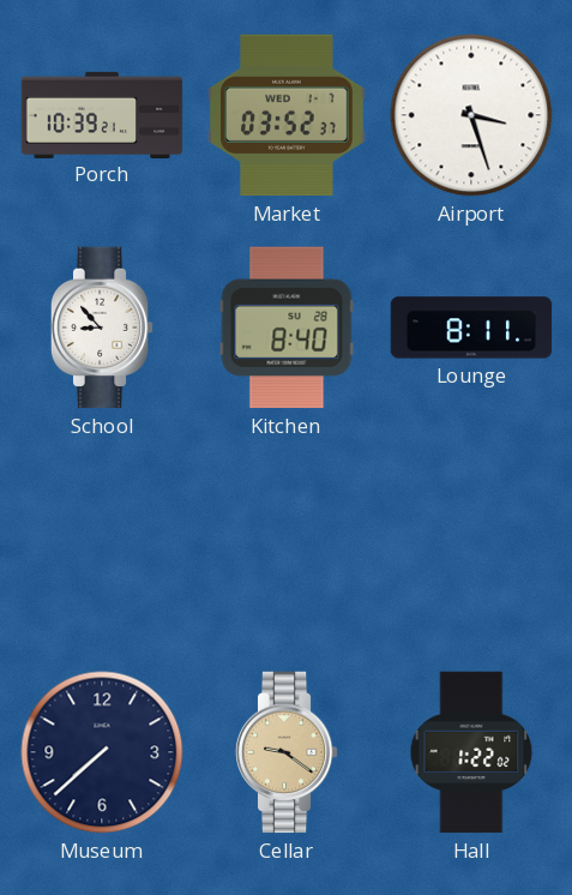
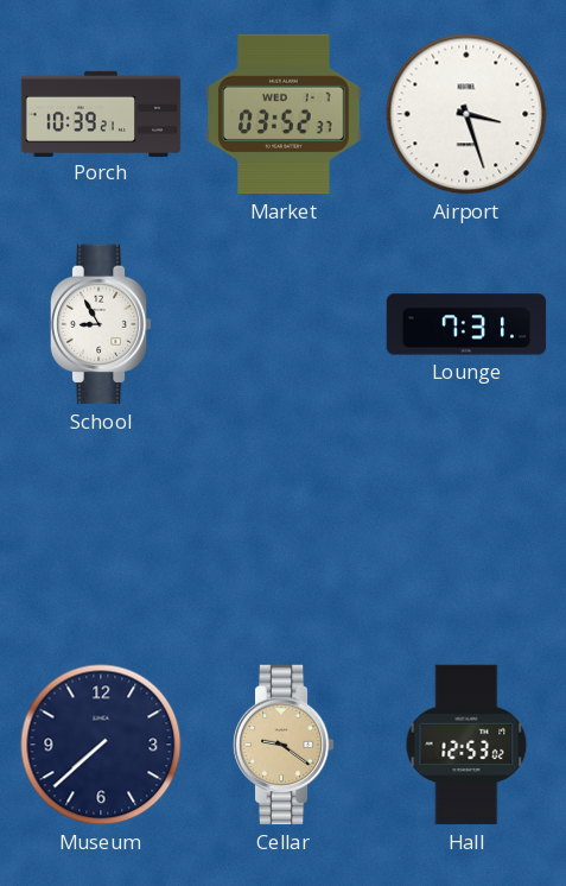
School: 8:53 -> 8:55 (101, 324)
Kitchen: 8:40 -> none (287, 328)
Lounge: 8:11 -> 7:31 (466, 324)
Hall: 1:22 -> 12:53 (466, 745)
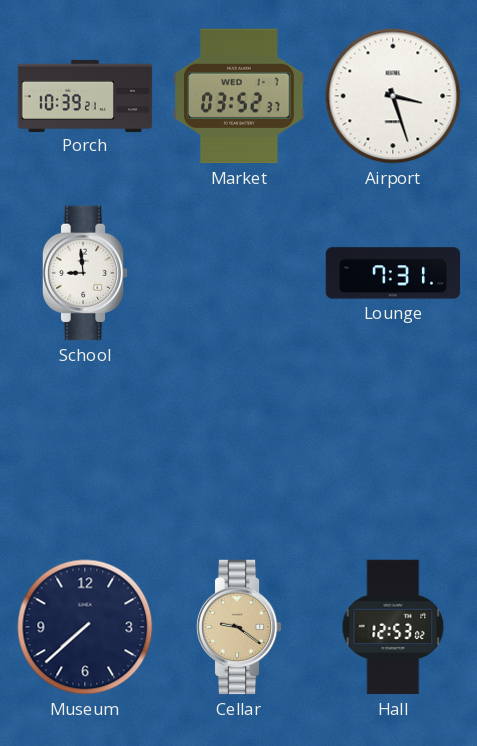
School: 8:55 -> 8:59 (85, 273)
